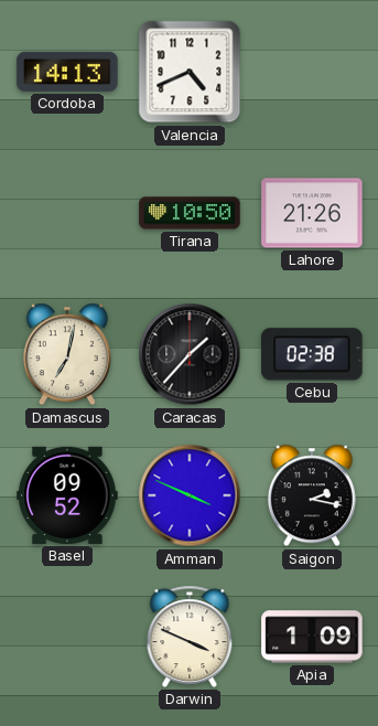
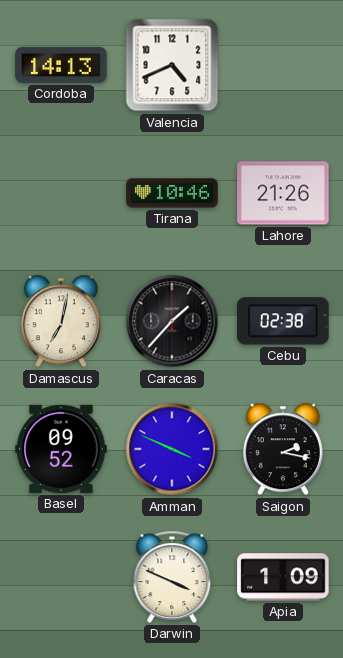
Tirana: 10:50 -> 10:46 (172, 193)
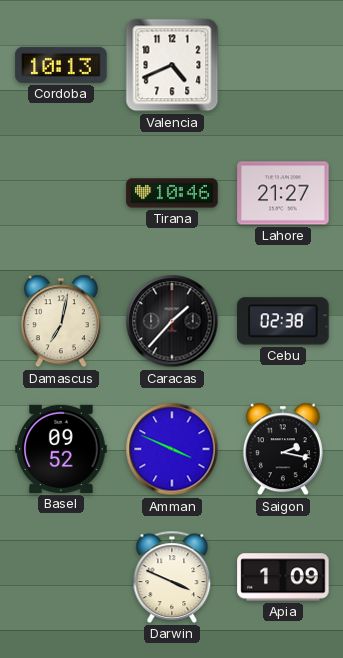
Cordoba: 14:13 -> 10:13 (61, 65)
Lahore: 21:26 -> 21:27 (283, 193)
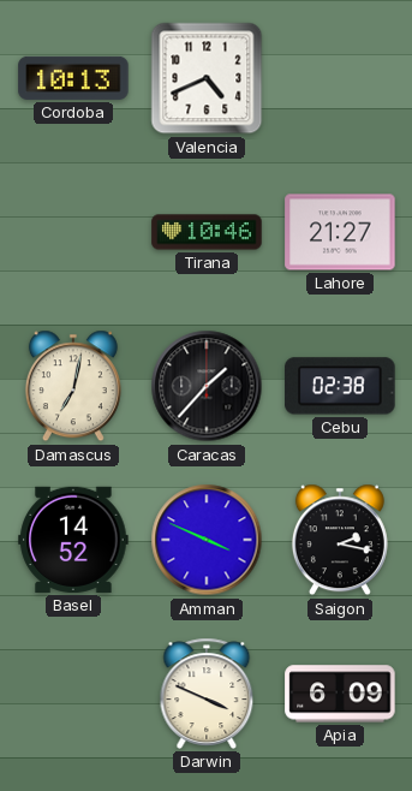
Basel: 09:52 -> 14:52 (73, 540)
Apia: 1:09 -> 6:09 (340, 694)
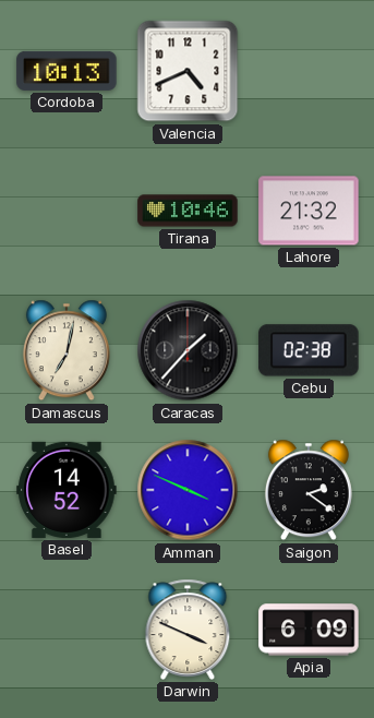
Lahore: 21:27 -> 21:32 (309, 211)
Saigon: 2:17 -> 2:21 (309, 490)
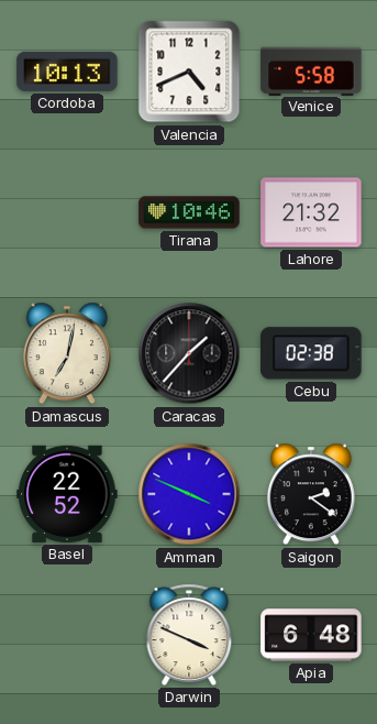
Venice: none -> 5:58 (311, 70)
Basel: 14:52 -> 22:52 (67, 494)
Apia: 6:09 -> 6:48 (311, 635)
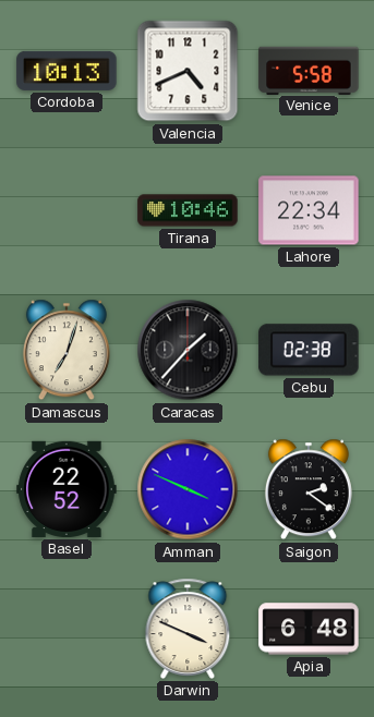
Lahore: 21:32 -> 22:34 (309, 210)
Damascus: 7:02 -> 7:03 (67, 350)
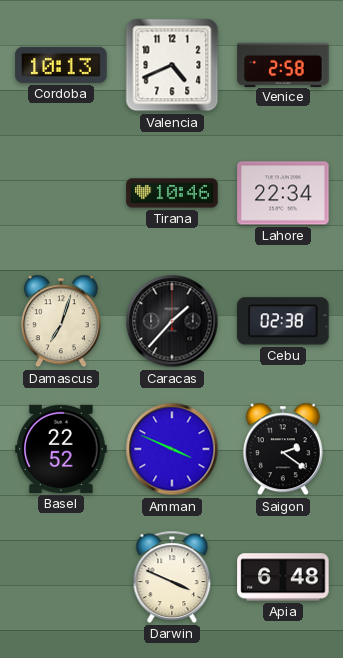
Venice: 5:58 -> 2:58 (283, 64)
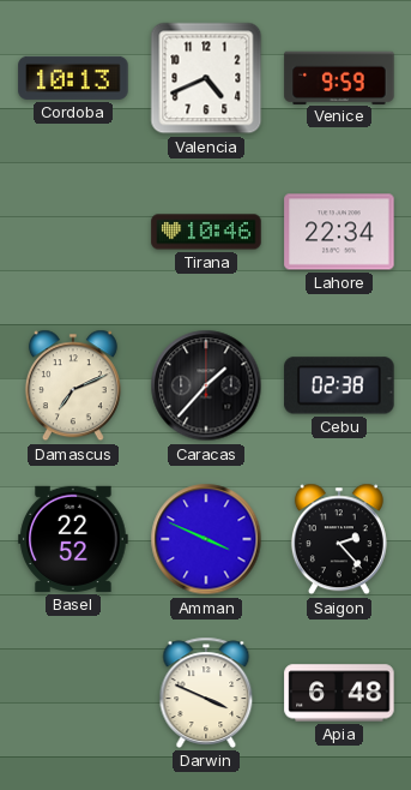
Venice: 2:58 -> 9:59 (339, 77)
Damascus: 7:03 -> 7:11 (73, 385)
Saigon: 2:21 -> 2:23 (339, 539)
